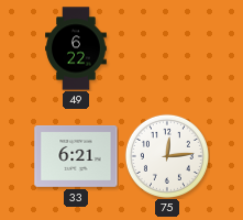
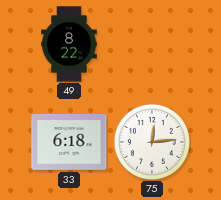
49: 6:22 -> 8:22 (69, 44)
33: 6:21 -> 6:18 (69, 143)
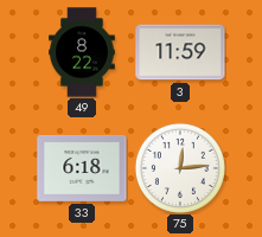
3: none -> 11:59 (180, 52)
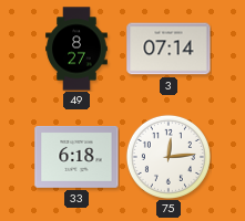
49: 8:22 -> 8:27 (76, 49)
3: 11:59 -> 07:14 (169, 49)
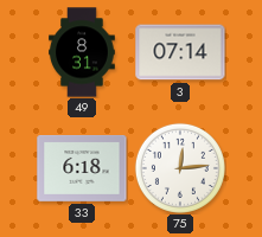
49: 8:27 -> 8:31 (82, 52)
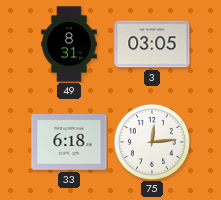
3: 07:14 -> 03:05 (152, 44)
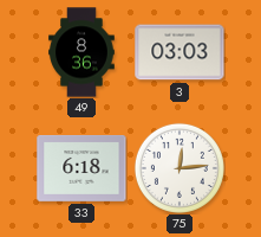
49: 8:31 -> 8:36 (81, 52)
3: 03:05 -> 03:03 (180, 52)
